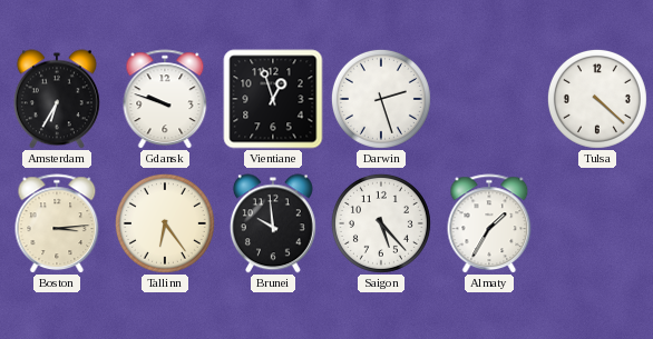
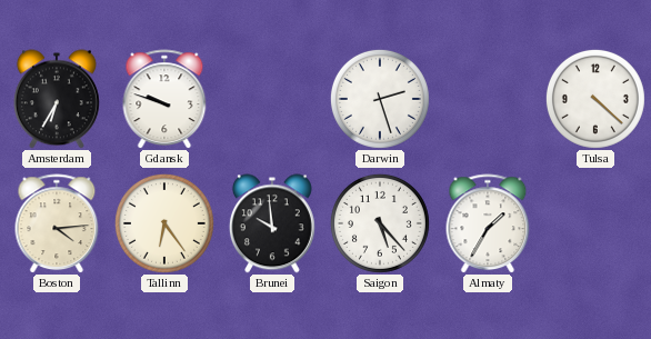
Vientiane: 12:57 -> none (273, 99)
Boston: 3:14 -> 4:14 (57, 223)
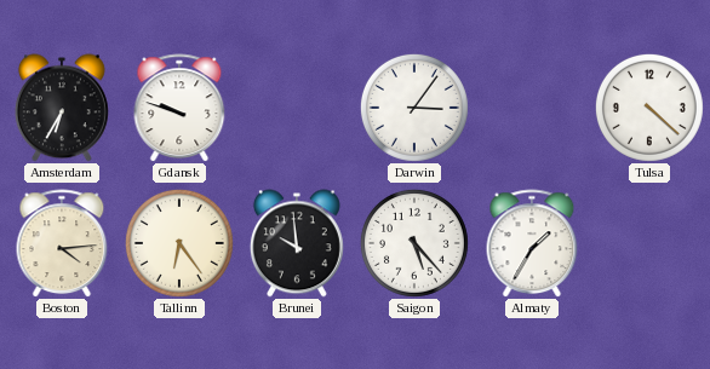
Darwin: 2:27 -> 3:06 (414, 108)
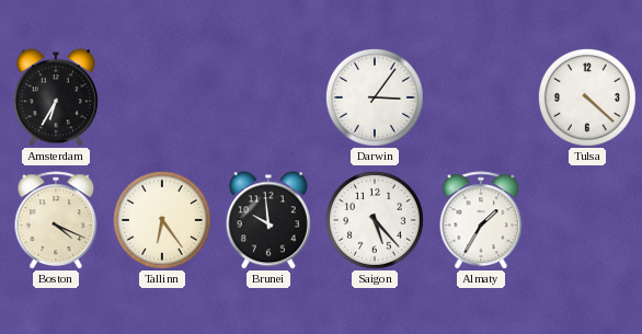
Gdansk: 9:48 -> none (179, 108)
Boston: 4:14 -> 4:19 (56, 220)
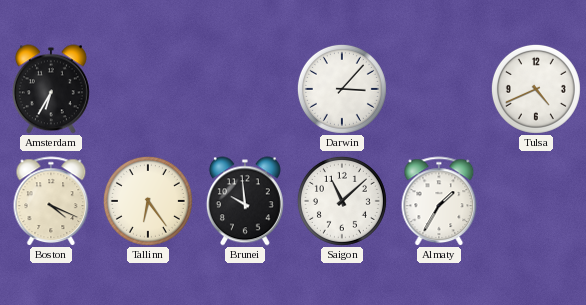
Darwin: 3:06 -> 3:07 (342, 89)
Tulsa: 4:22 -> 4:41 (536, 89)
Saigon: 5:23 -> 11:08 (342, 201)
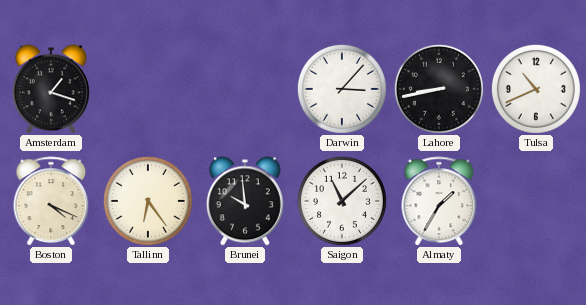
Amsterdam: 6:35 -> 1:18 (51, 89)
Lahore: none -> 8:43 (439, 89)
Tulsa: 4:41 -> 10:41 (536, 89)
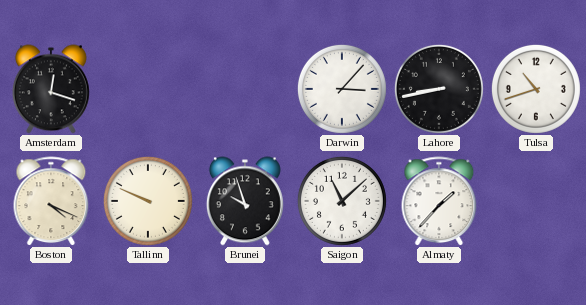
Amsterdam: 1:18 -> 12:18 (51, 89)
Tulsa: 10:41 -> 10:42 (536, 89)
Tallinn: 6:24 -> 9:49 (148, 201)
Brunei: 9:59 -> 9:57 (245, 201)
Almaty: 1:35 -> 1:37 (439, 201)
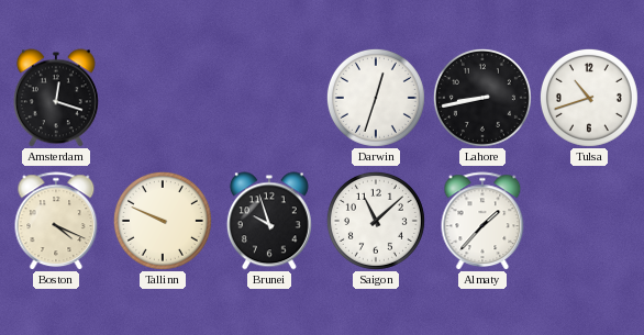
Darwin: 3:07 -> 12:33 (376, 98)
